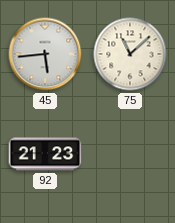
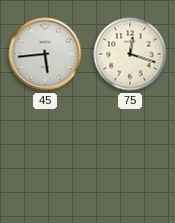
75: 11:08 -> 12:18 (130, 54)
92: 21:23 -> none (45, 154)
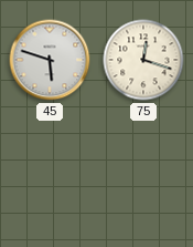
45: 5:44 -> 5:48 (50, 60)
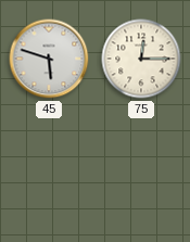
75: 12:18 -> 12:15 (141, 59)
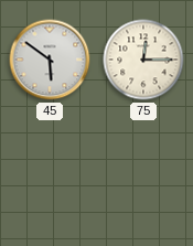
45: 5:48 -> 5:51 (50, 60)
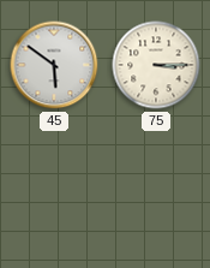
75: 12:15 -> 3:15 (156, 65)
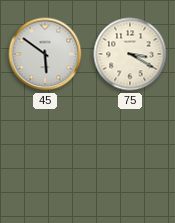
75: 3:15 -> 3:20 (130, 54)
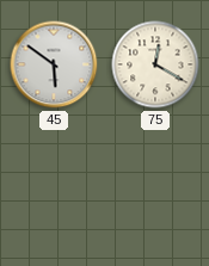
75: 3:20 -> 12:20 (155, 64)
